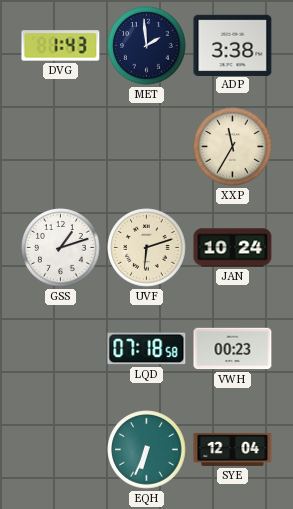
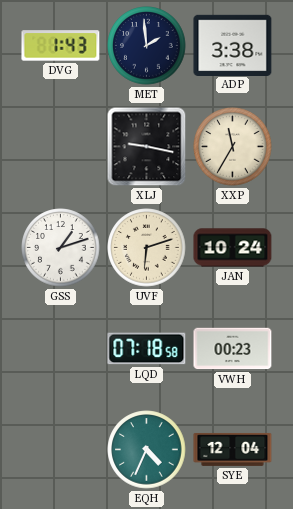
XLJ: none -> 9:17 (147, 147)
EQH: 6:34 -> 4:34 (147, 450)
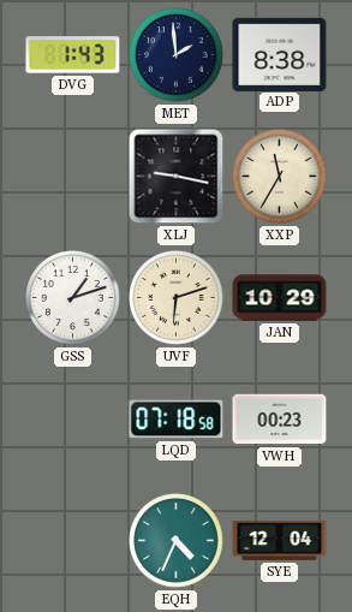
ADP: 3:38 -> 8:38 (280, 54)
JAN: 10:24 -> 10:29 (280, 298)
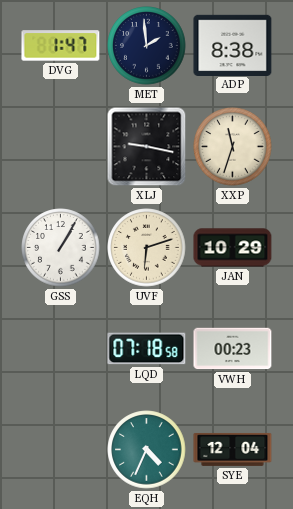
DVG: 1:43 -> 1:47 (61, 46)
XXP: 11:35 -> 11:33 (233, 147)
GSS: 1:12 -> 1:05 (61, 248)
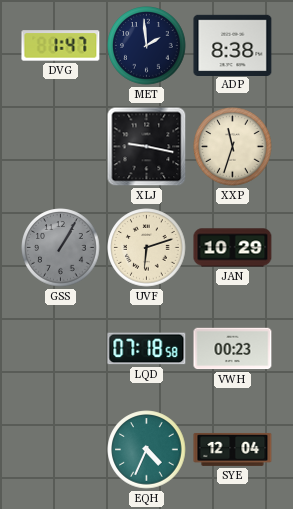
GSS dial: white -> grey (61, 248)
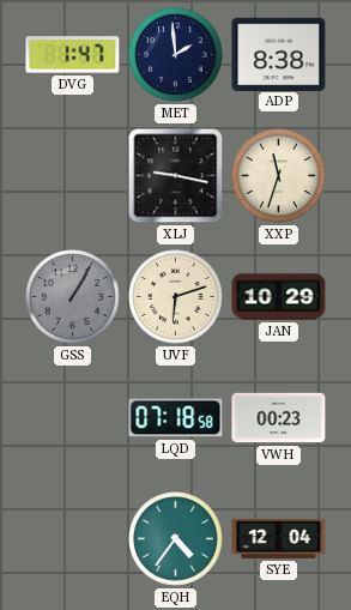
EQH: 4:34 -> 4:36 (176, 539)
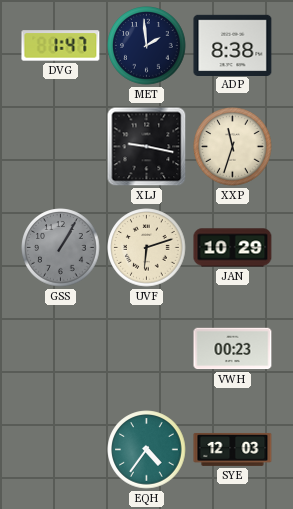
LQD: 07:18 -> none (176, 418)
SYE: 12:04 -> 12:03 (233, 449)
